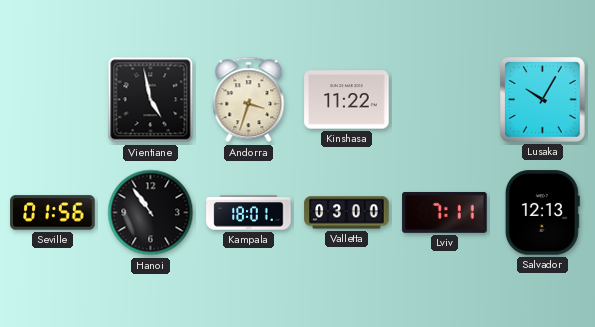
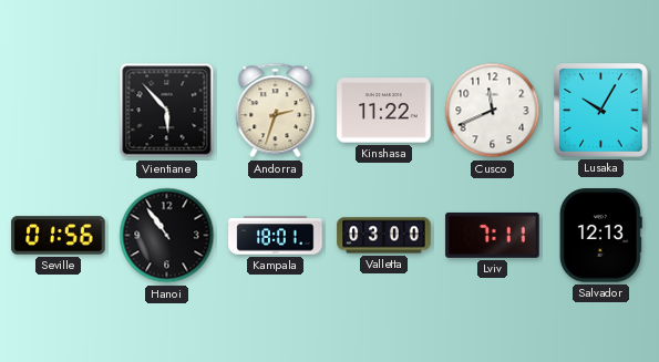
Vientiane: 4:58 -> 5:53 (167, 111)
Andorra: 3:33 -> 2:33 (276, 111)
Cusco: none -> 11:41 (493, 111)
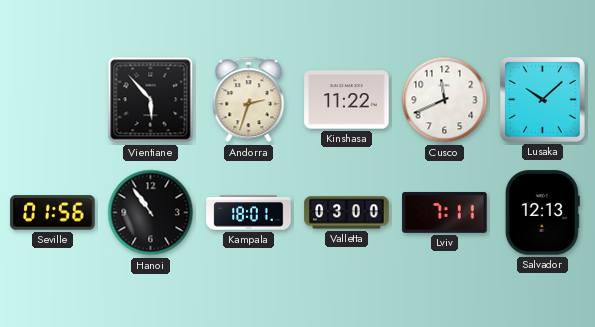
Lusaka: 10:05 -> 10:08 (543, 100)
